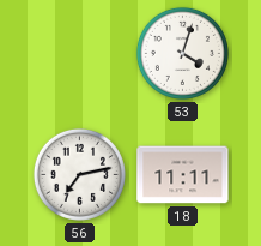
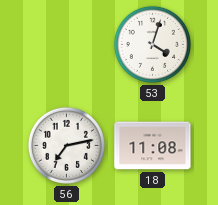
18: 11:11 -> 11:08 (153, 146)
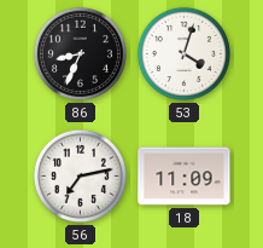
86: none -> 8:34 (80, 53)
18: 11:08 -> 11:09 (185, 177)
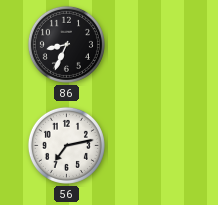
53: 4:03 -> none (183, 53)
18: 11:09 -> none (185, 177)
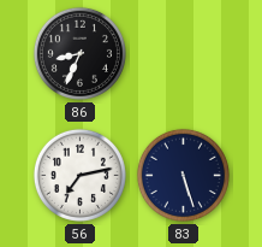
83: none -> 5:27 (183, 175)
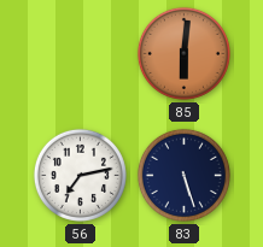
86: 8:34 -> none (79, 53)
85: none -> 6:01 (183, 53)
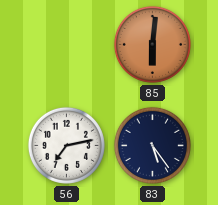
83: 5:27 -> 5:24 (152, 145)
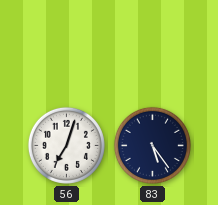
85: 6:01 -> none (152, 44)
56: 7:13 -> 7:03 (66, 145)
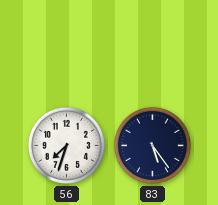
56: 7:03 -> 7:33 (66, 145)
